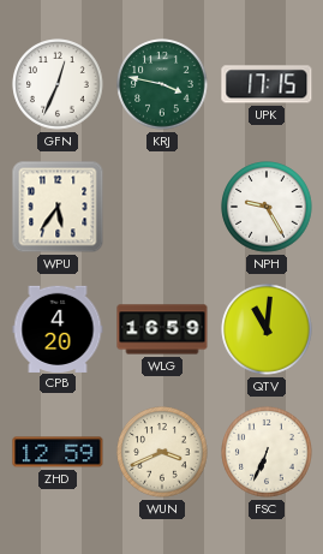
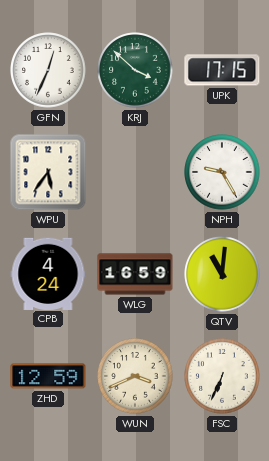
KRJ: 3:47 -> 3:52 (135, 70)
CPB: 4:20 -> 4:24 (48, 273)
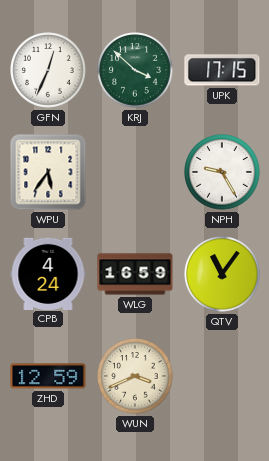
QTV: 11:01 -> 11:06 (222, 274)
FSC: 6:34 -> none (222, 376)
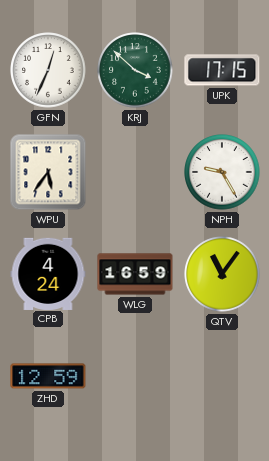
WUN: 3:41 -> none (135, 376)
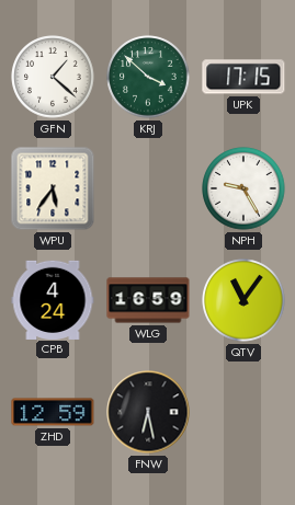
GFN: 12:34 -> 1:22 (53, 77)
FNW: none -> 6:28 (148, 412)
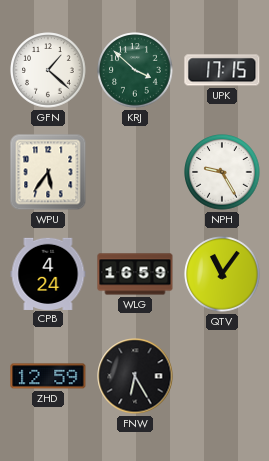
FNW: 6:28 -> 6:25 (135, 376)
